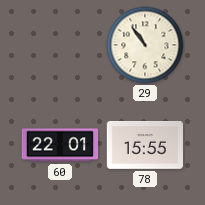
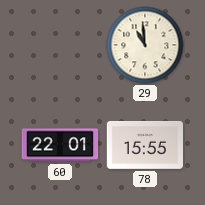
29: 10:54 -> 10:59 (145, 45)
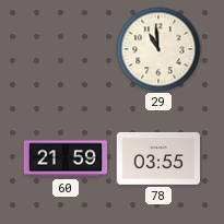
60: 22:01 -> 21:59 (66, 158)
78: 15:55 -> 03:55 (158, 158)
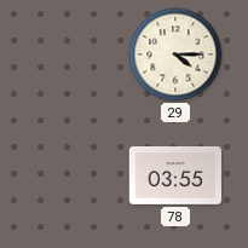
29: 10:59 -> 4:15 (175, 54)
60: 21:59 -> none (66, 158)
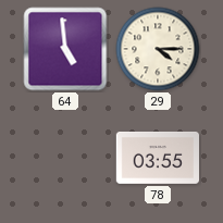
64: none -> 4:59 (65, 49)
